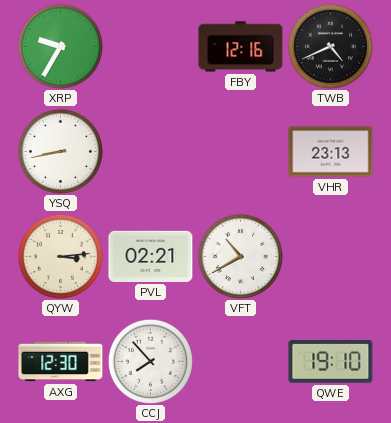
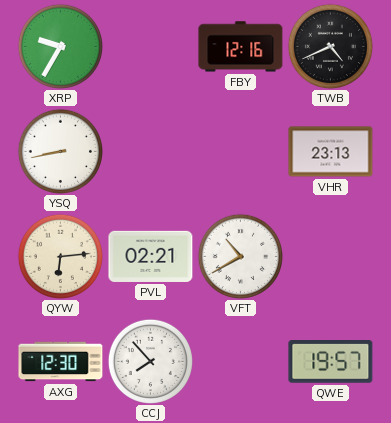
QYW: 3:14 -> 6:14 (60, 256)
QWE: 19:10 -> 19:57 (331, 362)
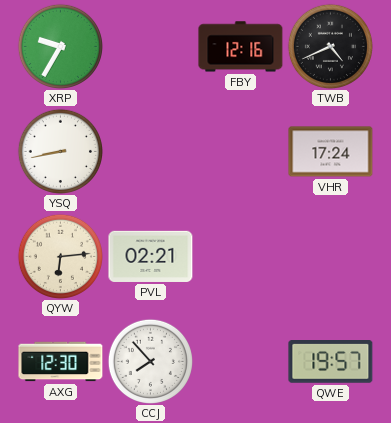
VHR: 23:13 -> 17:24 (331, 152)
VFT: 10:40 -> none (240, 256)
